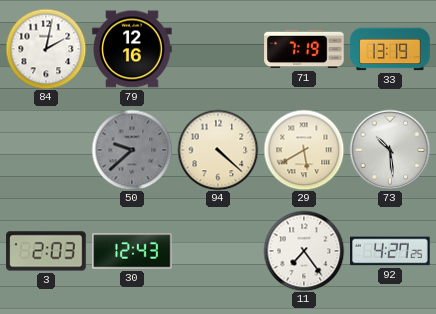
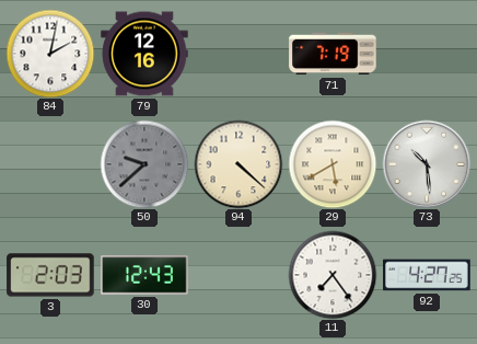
33: 13:19 -> none (390, 49)
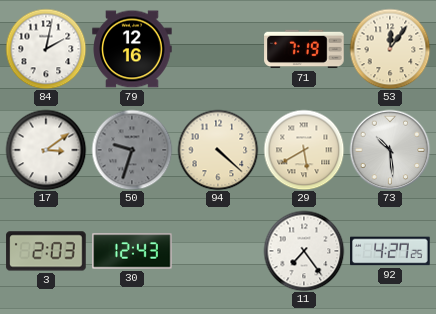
53: none -> 12:06 (390, 49)
17: none -> 3:09 (46, 150)
50: 9:38 -> 9:33 (132, 150)
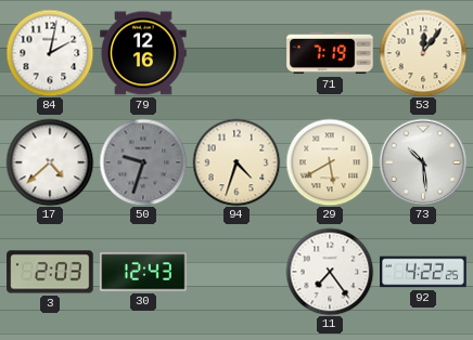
17: 3:09 -> 4:38 (50, 162)
94: 4:22 -> 4:33 (237, 162)
92: 4:27 -> 4:22 (423, 272)
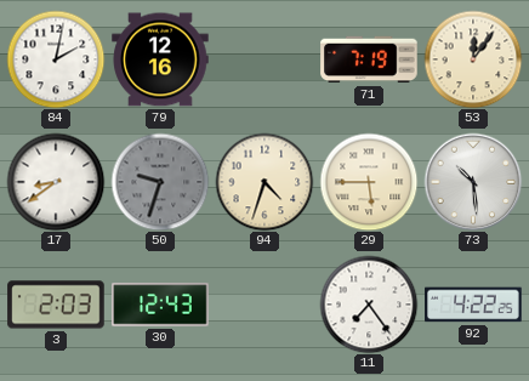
17: 4:38 -> 8:39 (56, 182)
29: 5:40 -> 5:45 (369, 182)
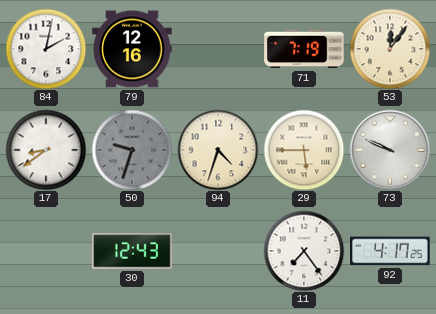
73: 10:29 -> 9:49 (390, 150)
3: 2:03 -> none (56, 305)
92: 4:22 -> 4:17 (390, 251)
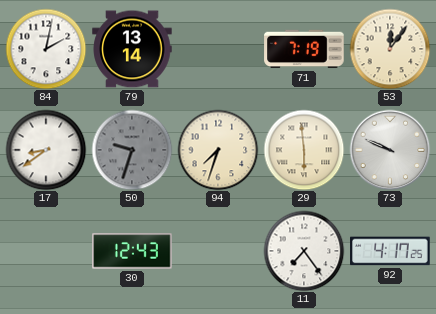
79: 12:16 -> 13:14 (132, 49)
94: 4:33 -> 7:33 (218, 150)
29: 5:45 -> 5:59 (304, 150)
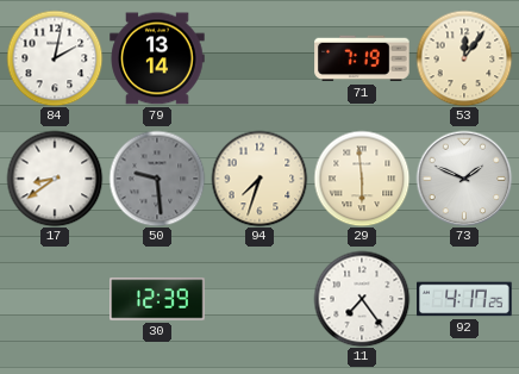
50: 9:33 -> 9:29 (157, 179)
73: 9:49 -> 1:49 (464, 179)
30: 12:43 -> 12:39 (157, 299)
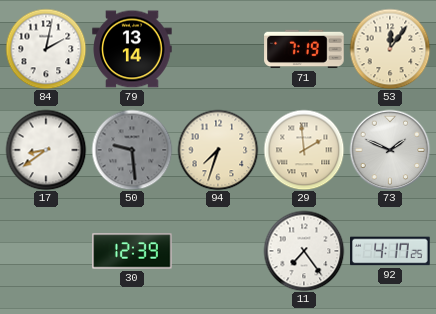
29: 5:59 -> 1:59 (304, 150)
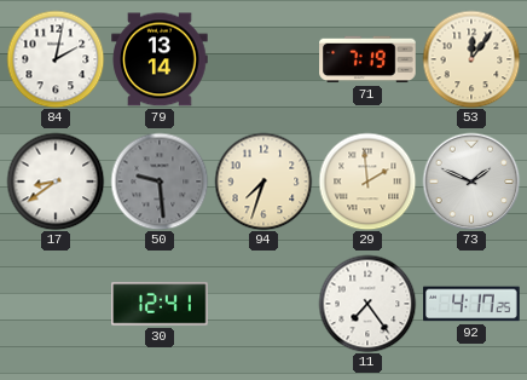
30: 12:39 -> 12:41 (160, 304)
